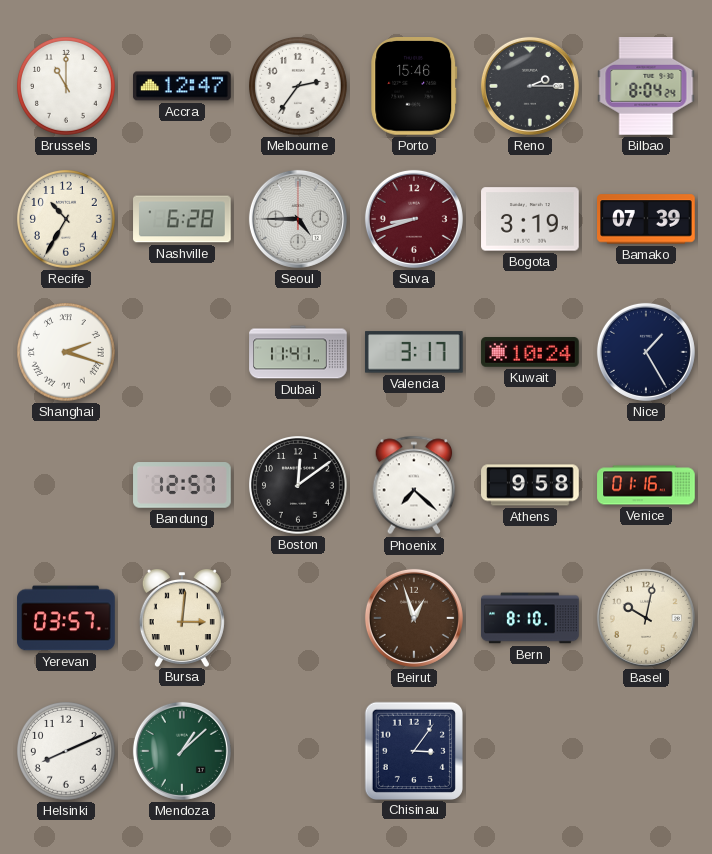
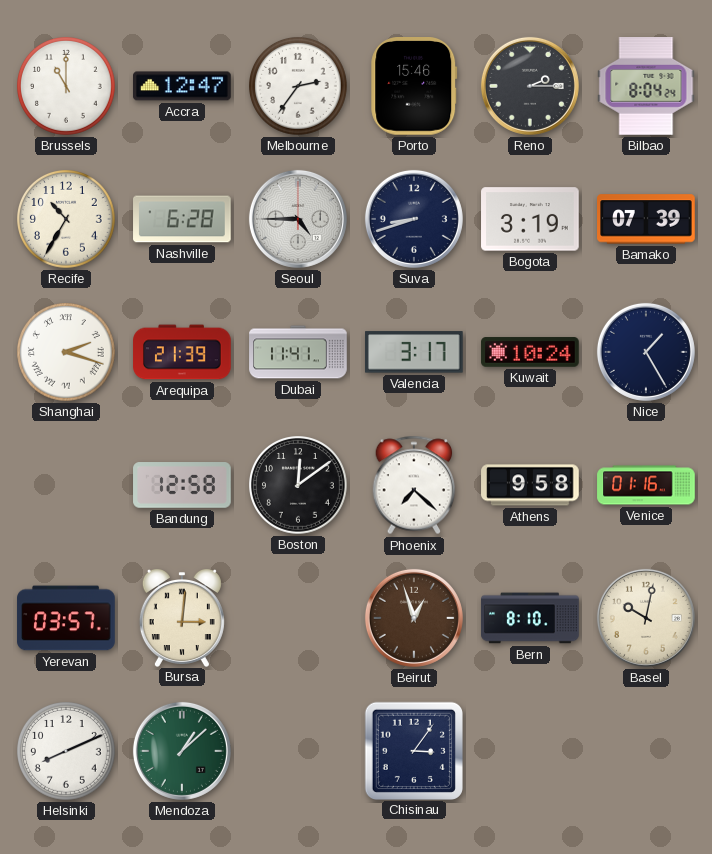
Suva dial: burgundy -> navy (414, 219)
Arequipa: none -> 21:39 (182, 352)
Bandung: 12:57 -> 12:58 (182, 485)
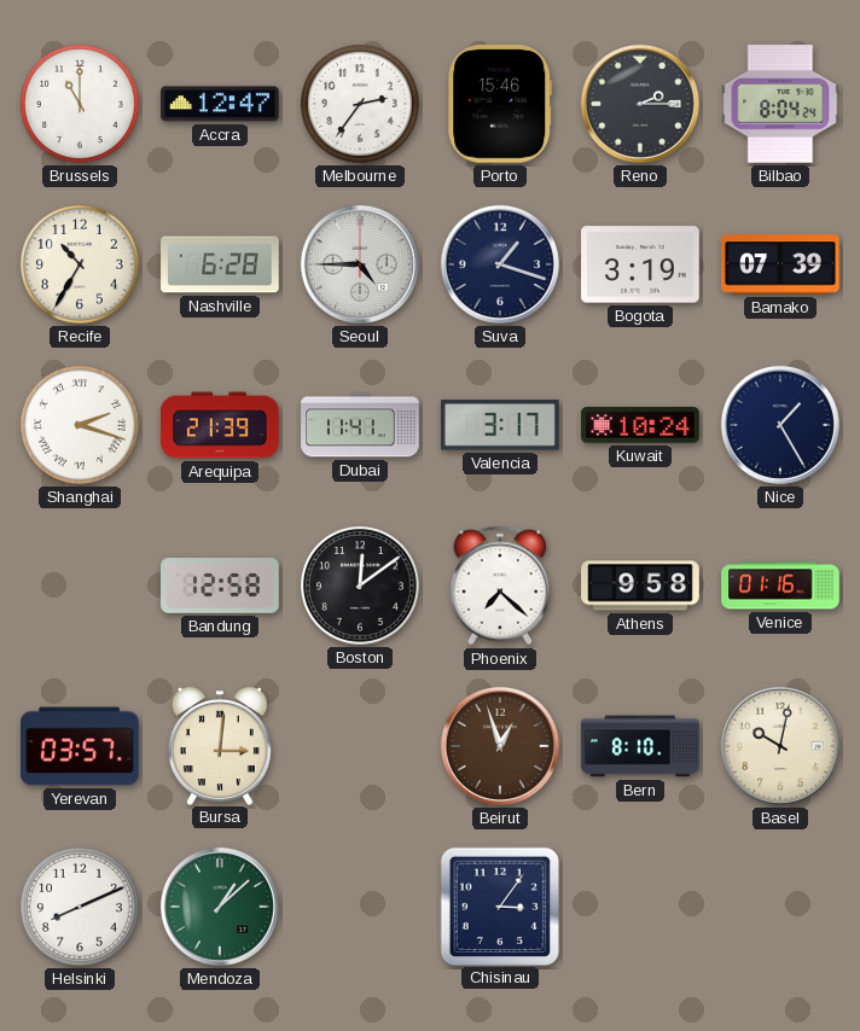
Suva: 8:42 -> 1:18 (500, 264)
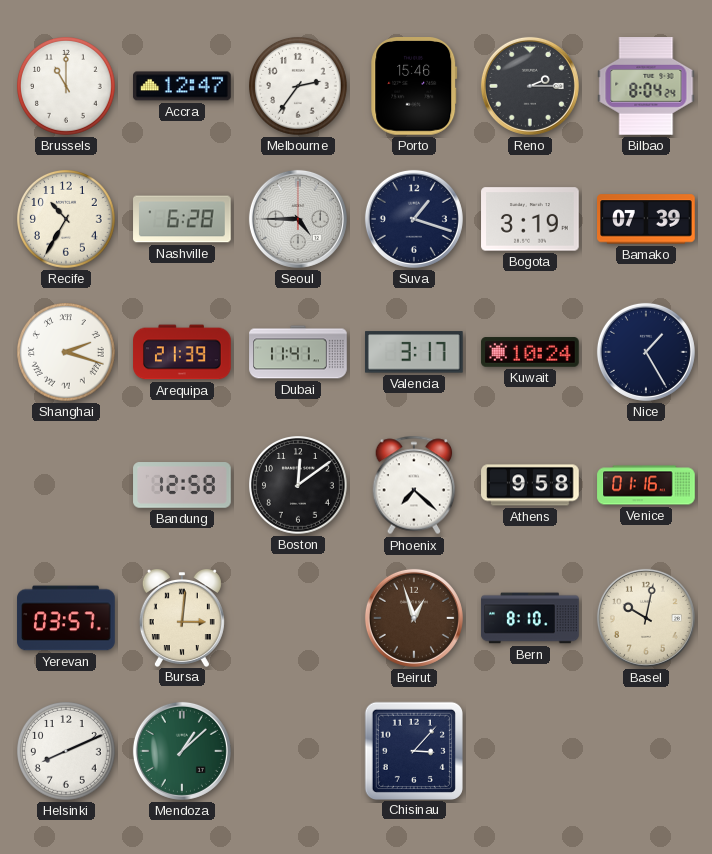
Chisinau: 3:06 -> 3:07 (413, 750)
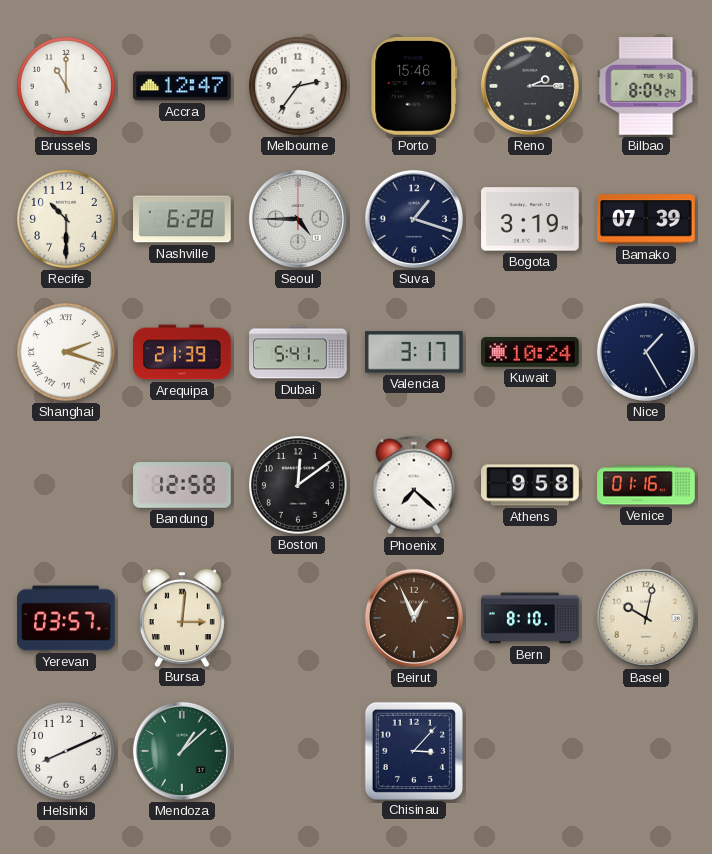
Recife: 10:35 -> 10:30 (67, 220)
Dubai: 11:41 -> 5:41 (298, 352)
Beirut: 12:57 -> 12:56 (414, 618)
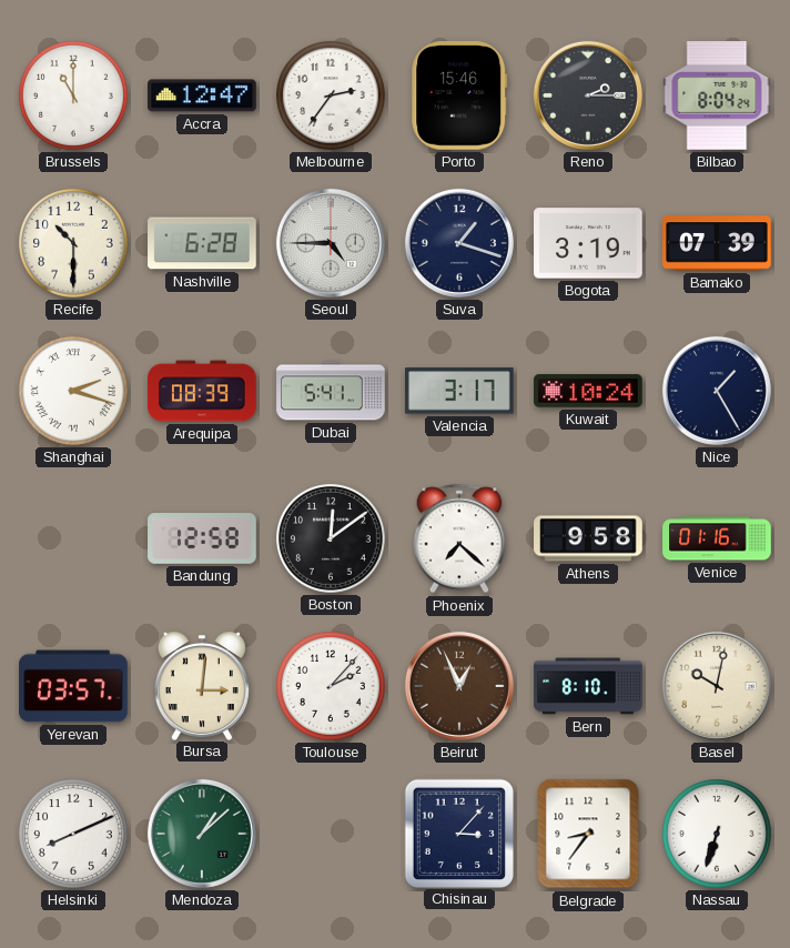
Arequipa: 21:39 -> 08:39 (202, 391)
Toulouse: none -> 2:07 (332, 687)
Belgrade: none -> 8:36 (588, 834)
Nassau: none -> 6:33 (718, 835)
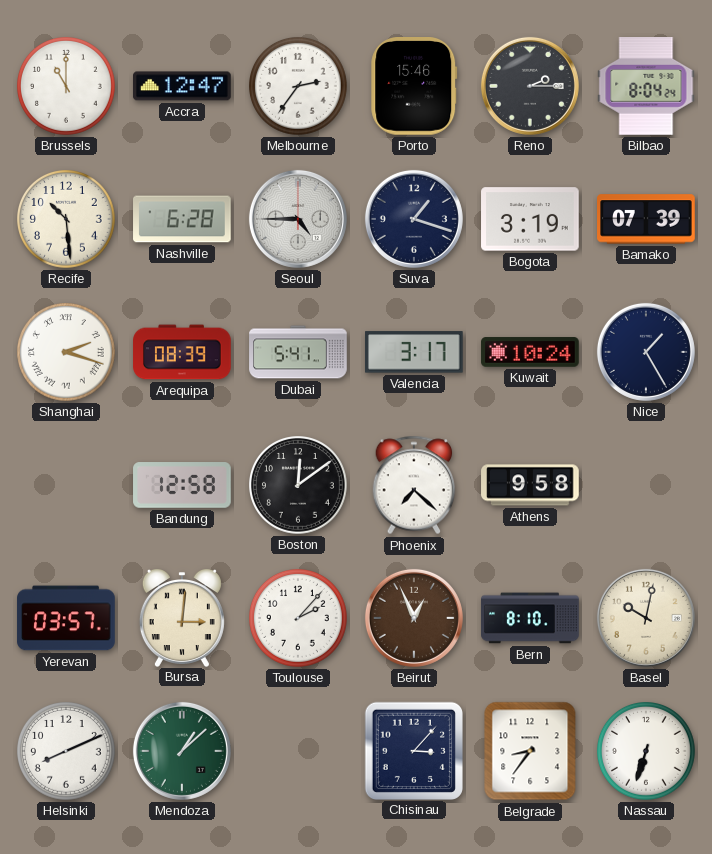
Recife: 10:30 -> 10:29 (67, 220)
Venice: 01:16 -> none (717, 538)
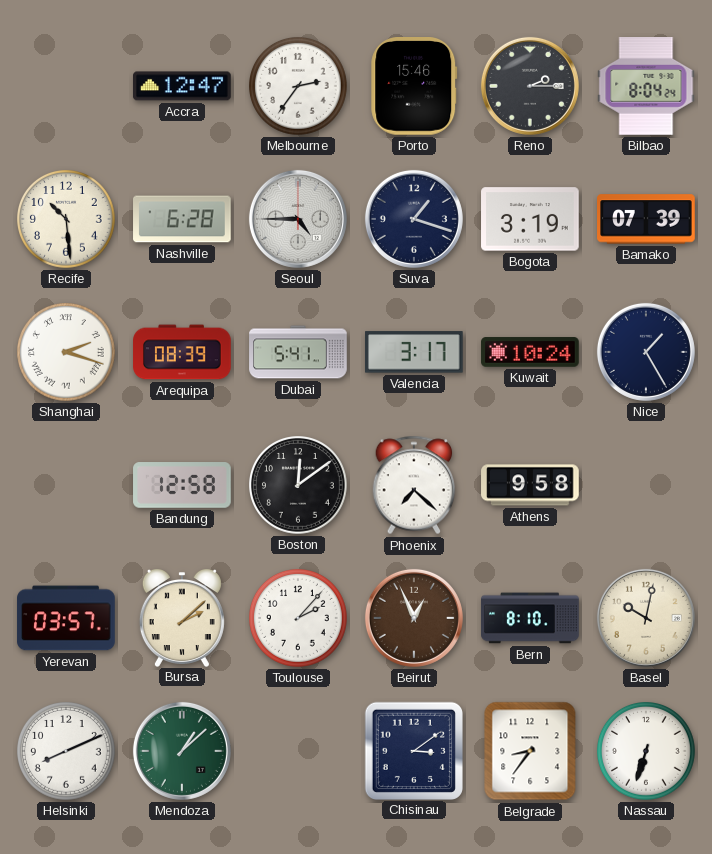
Brussels: 11:00 -> none (67, 87)
Bursa: 3:01 -> 2:08 (182, 618)
Chisinau: 3:07 -> 3:09 (413, 750)
